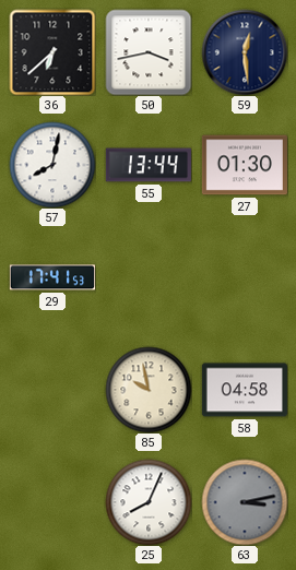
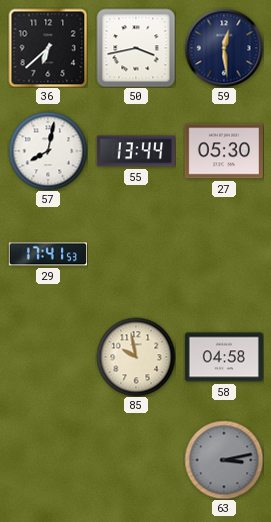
27: 01:30 -> 05:30 (223, 151)
25: 8:04 -> none (149, 502)
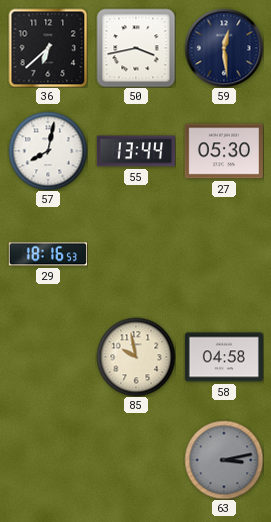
29: 17:41 -> 18:16 (47, 254)
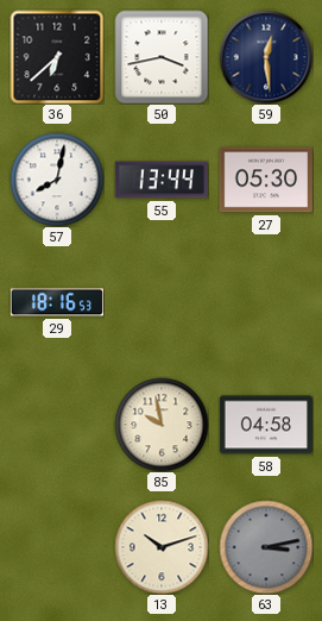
13: none -> 10:12 (162, 547)
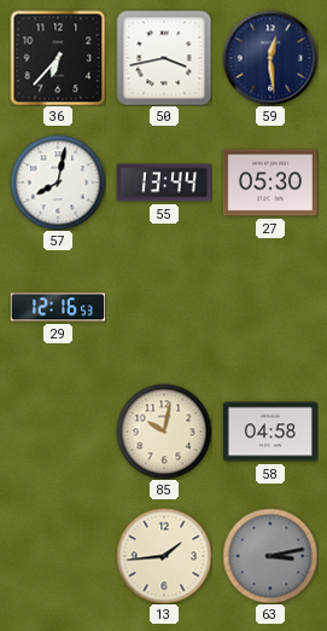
36: 6:38 -> 6:37 (58, 58)
29: 18:16 -> 12:16 (57, 307)
85: 9:58 -> 10:02 (164, 432)
13: 10:12 -> 1:44 (164, 556)
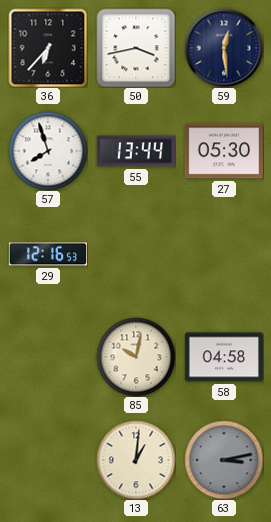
57: 8:02 -> 7:57 (48, 151)
13: 1:44 -> 1:01 (136, 460)
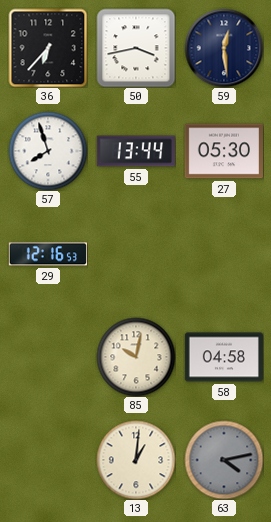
63: 3:13 -> 4:13 (224, 460)
